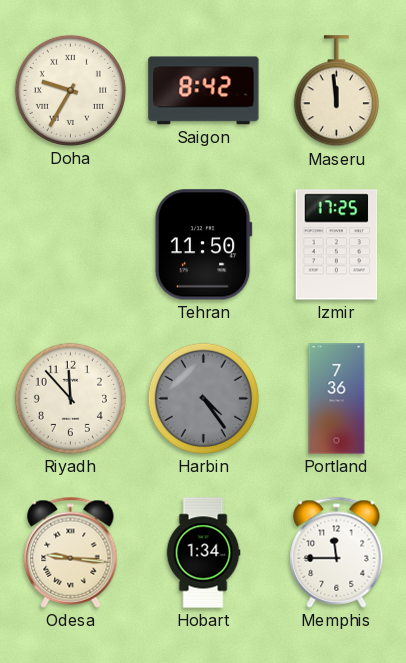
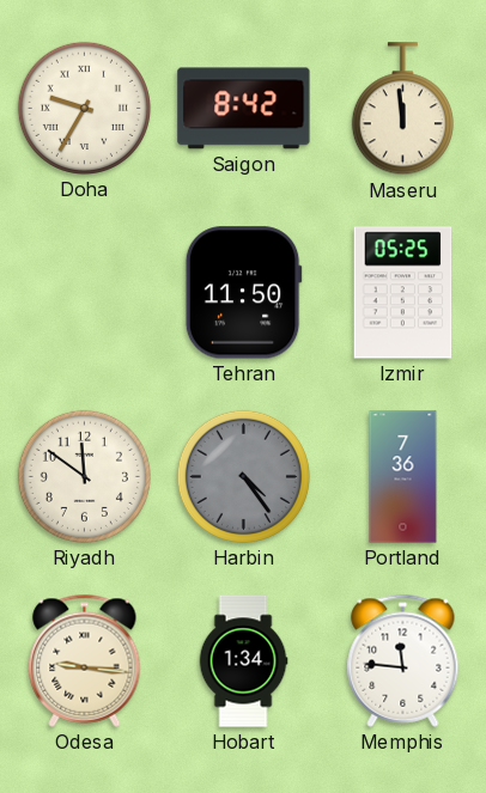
Izmir: 17:25 -> 05:25 (403, 293)
Riyadh: 11:53 -> 11:51 (84, 476)
Memphis: 11:45 -> 11:46 (403, 660)
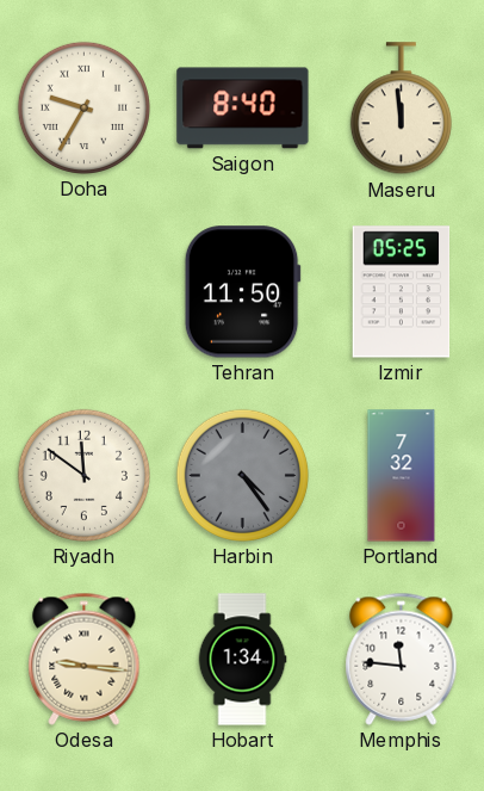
Saigon: 8:42 -> 8:40 (243, 109)
Portland: 7:36 -> 7:32 (402, 476)
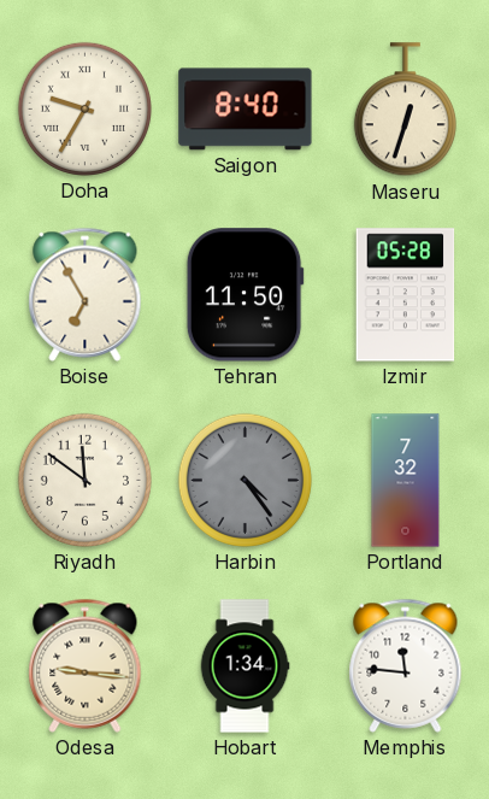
Maseru: 11:59 -> 12:33 (405, 110)
Boise: none -> 6:55 (86, 294)
Izmir: 05:25 -> 05:28 (406, 295)
